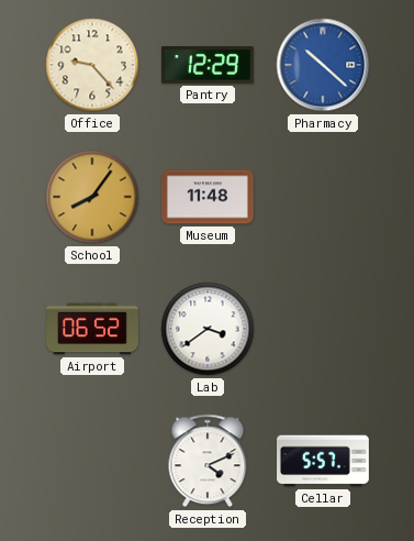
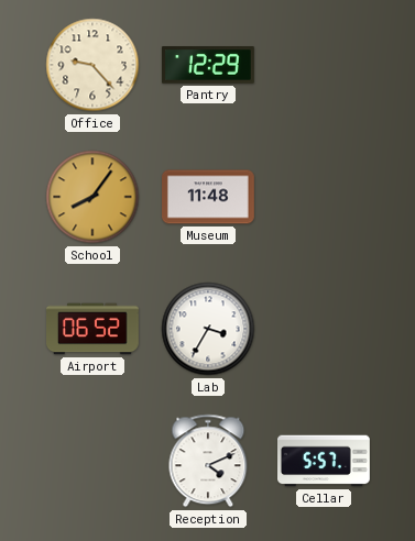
Pharmacy: 10:22 -> none (323, 65)
Lab: 3:39 -> 3:35 (208, 329)
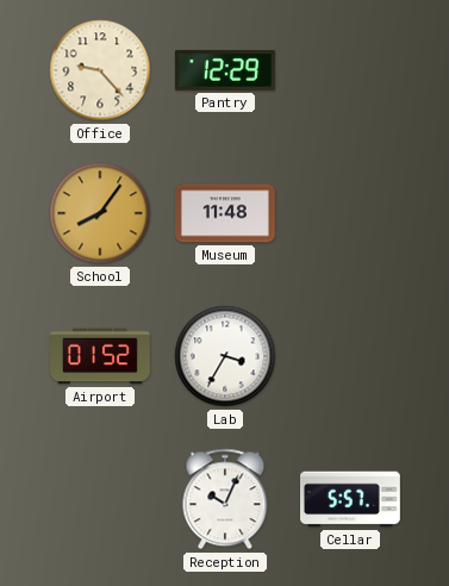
Airport: 06:52 -> 01:52 (101, 356)
Reception: 4:11 -> 10:04 (225, 499)
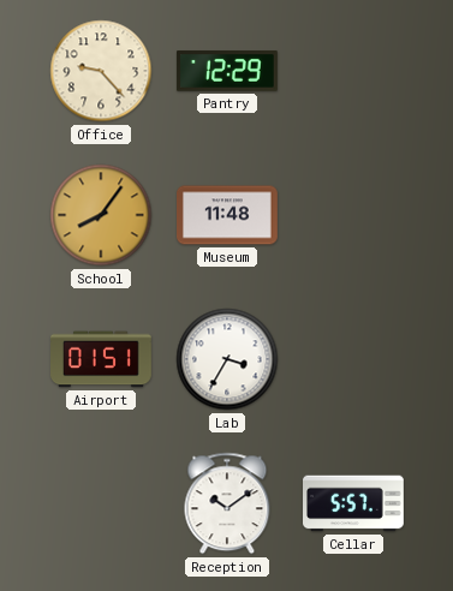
Airport: 01:52 -> 01:51 (102, 359)
Reception: 10:04 -> 10:09 (227, 503)
